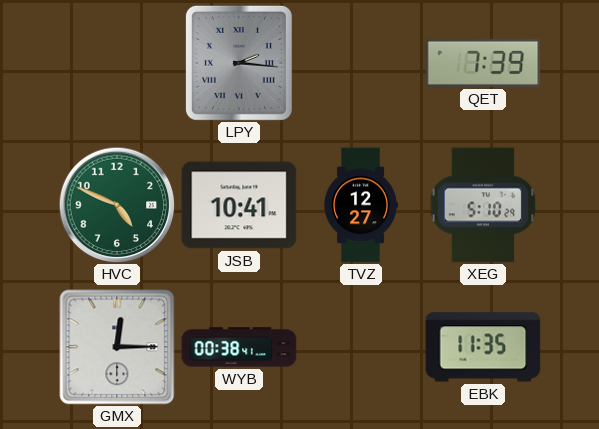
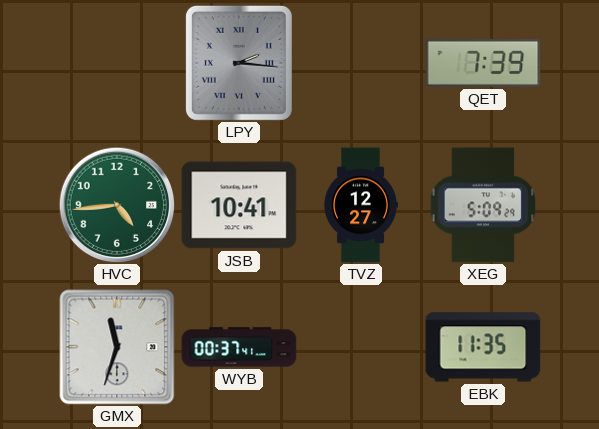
HVC: 4:49 -> 4:44 (117, 205)
XEG: 5:10 -> 5:09 (483, 205)
GMX: 12:15 -> 11:33 (117, 347)
WYB: 00:38 -> 00:37 (239, 347)
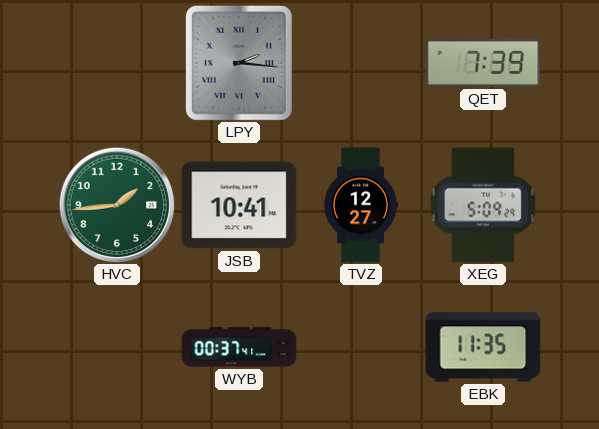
HVC: 4:44 -> 1:44 (117, 205)
GMX: 11:33 -> none (117, 347)
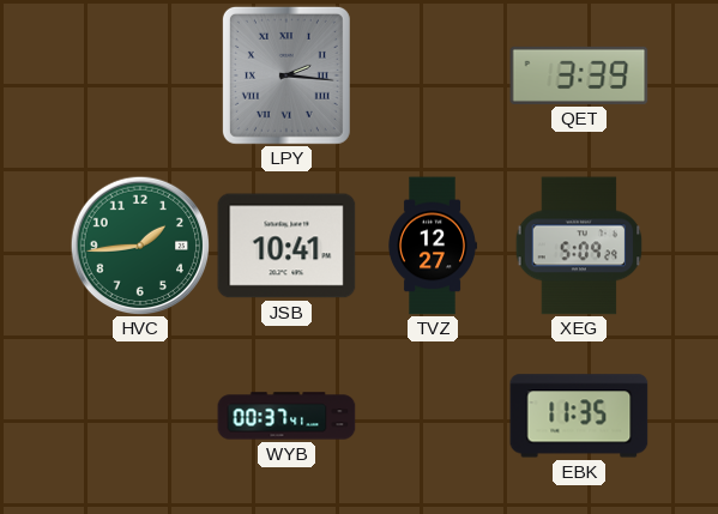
QET: 7:39 -> 3:39 (579, 75)
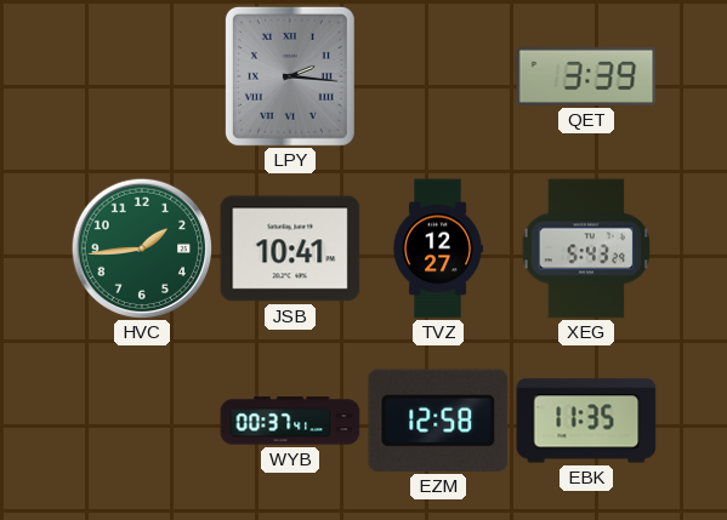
XEG: 5:09 -> 5:43 (586, 248)
EZM: none -> 12:58 (438, 421)
